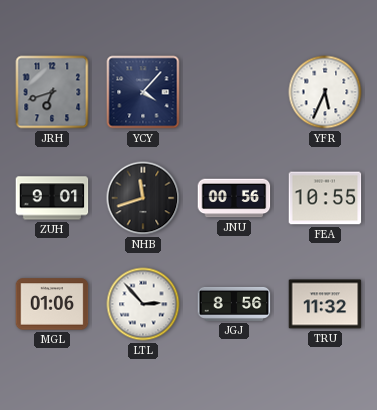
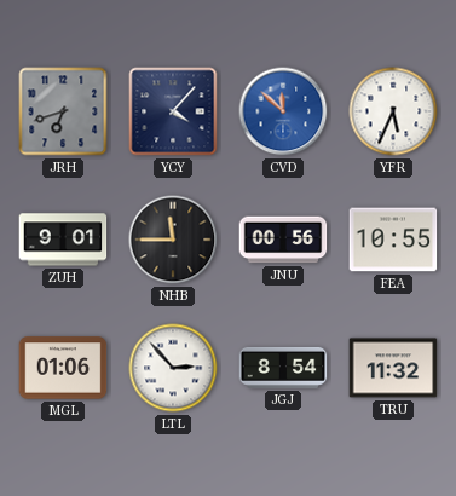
CVD: none -> 11:52 (283, 111)
NHB: 11:42 -> 11:45 (173, 240)
JGJ: 8:56 -> 8:54 (283, 368)
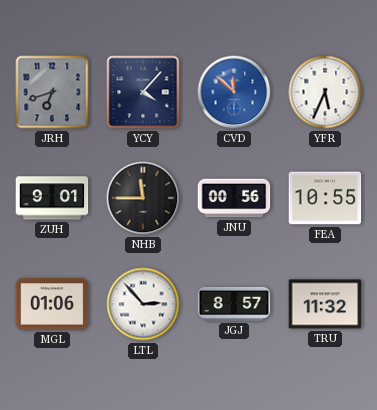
JGJ: 8:54 -> 8:57 (234, 304)
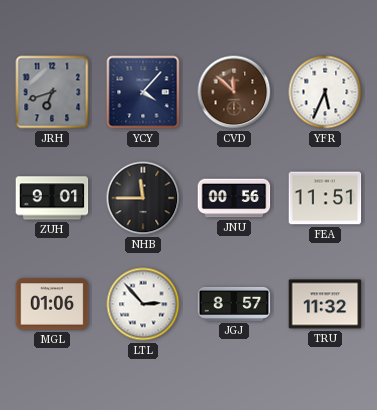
CVD dial: blue -> brown (234, 92)
FEA: 10:55 -> 11:51 (325, 198)
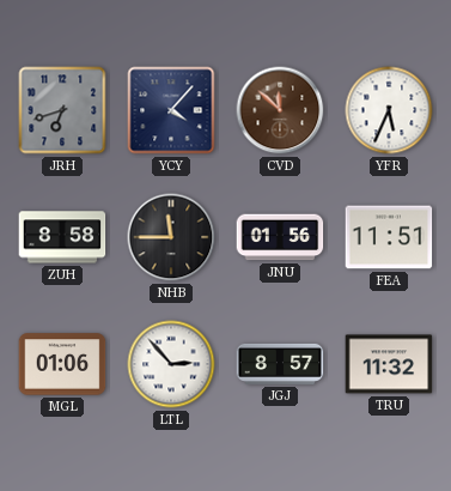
ZUH: 9:01 -> 8:58 (62, 237)
JNU: 00:56 -> 01:56 (280, 237)
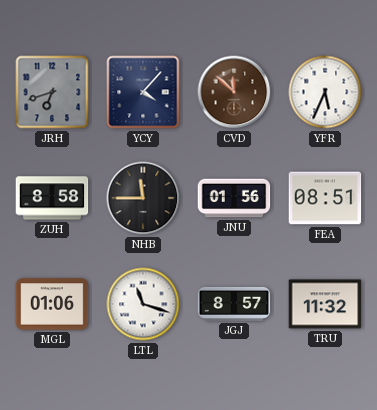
FEA: 11:51 -> 08:51 (325, 198)
LTL: 2:53 -> 11:18 (143, 304)
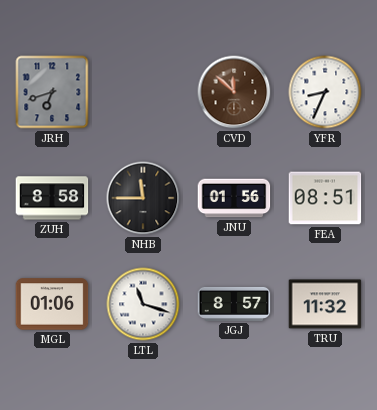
YCY: 4:07 -> none (143, 92)
YFR: 5:34 -> 8:34 (325, 92)
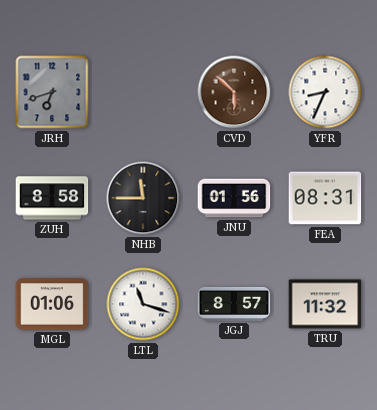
CVD: 11:52 -> 5:52 (234, 92)
FEA: 08:51 -> 08:31 (325, 198)
